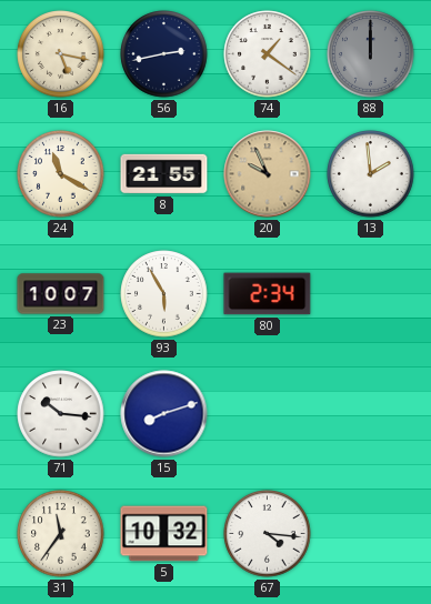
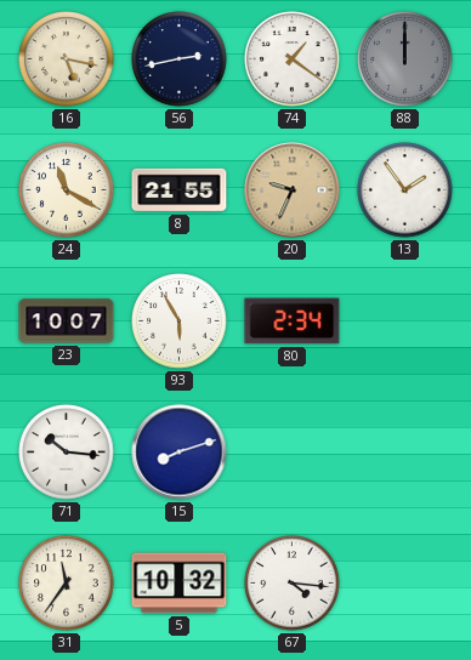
20: 9:56 -> 9:34 (293, 190)
13: 1:59 -> 1:54 (405, 190)
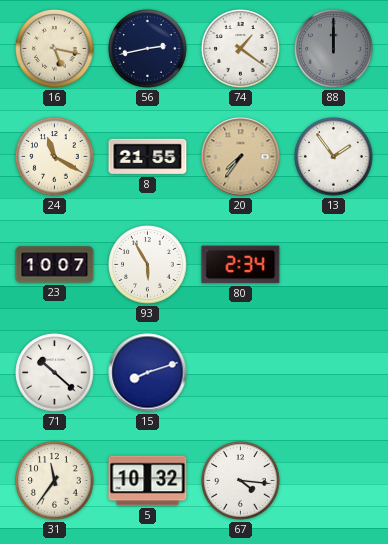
20: 9:34 -> 7:36 (241, 157)
71: 10:16 -> 10:22 (55, 373)
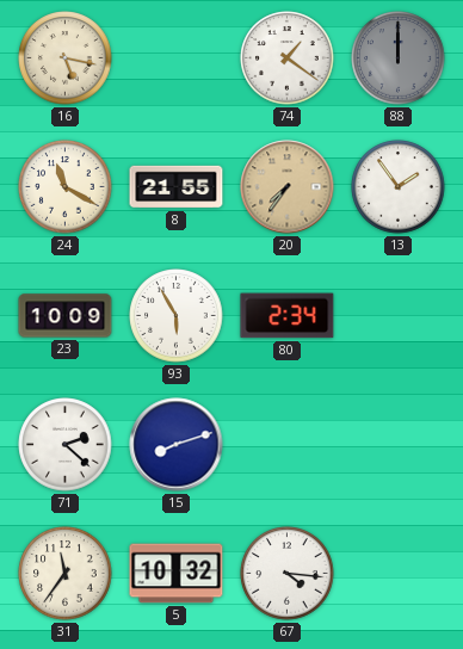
56: 2:43 -> none (148, 49)
23: 10:07 -> 10:09 (66, 316)
71: 10:22 -> 2:22 (66, 445)
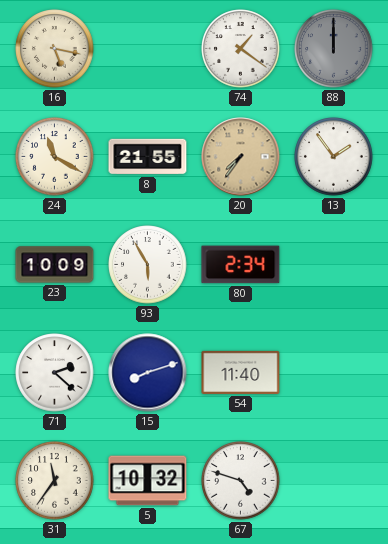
54: none -> 11:40 (241, 372)
67: 4:16 -> 4:48 (241, 481)
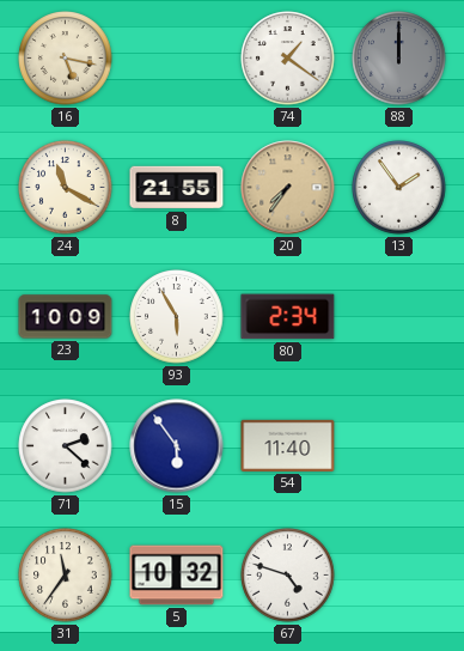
15: 8:12 -> 5:54 (177, 446)
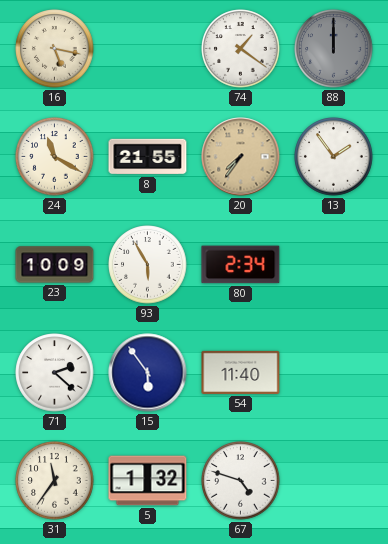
5: 10:32 -> 1:32 (148, 481)
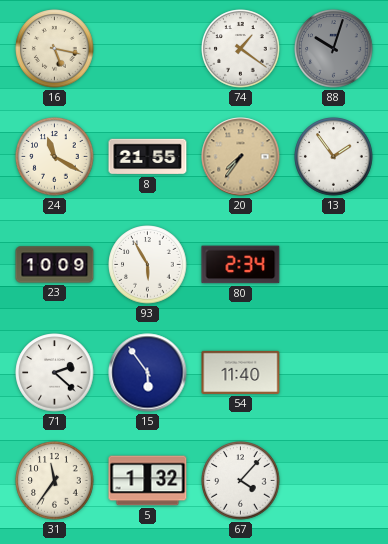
88: 12:00 -> 10:03 (334, 49)
67: 4:48 -> 4:07 (241, 481)
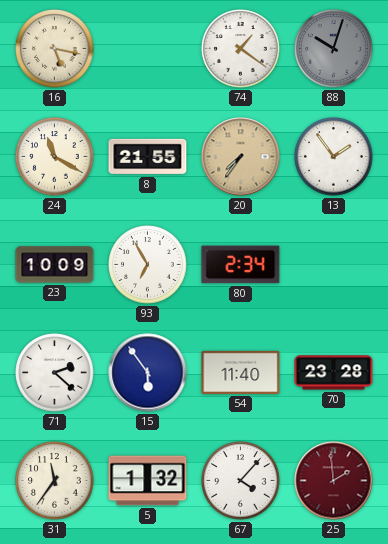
93: 5:55 -> 6:55 (148, 265)
70: none -> 23:28 (334, 373)
25: none -> 1:59 (334, 481)
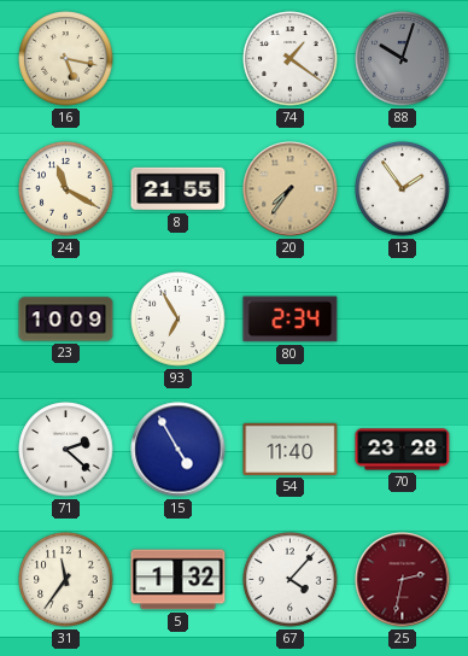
15: 5:54 -> 4:55 (179, 450)
25: 1:59 -> 2:32 (403, 580)
